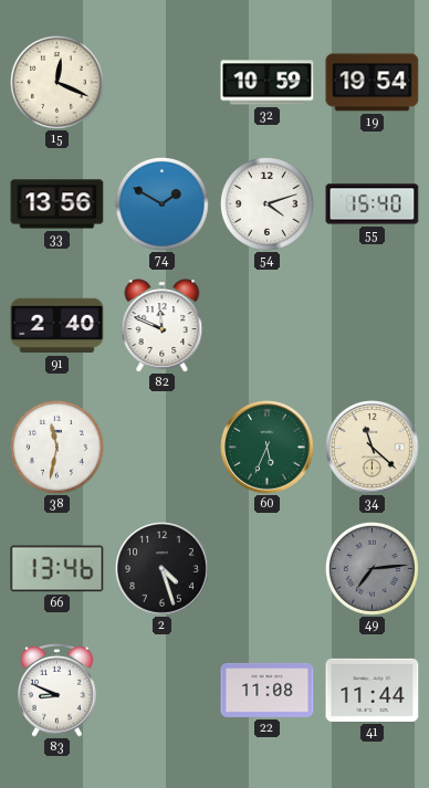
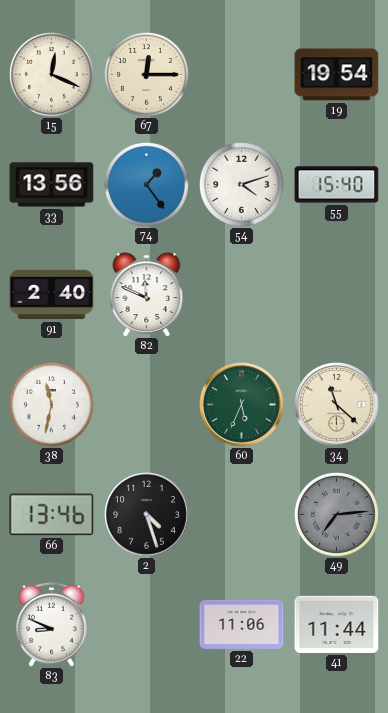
67: none -> 12:15 (146, 74)
32: 10:59 -> none (268, 83)
74: 1:50 -> 1:24 (146, 184)
22: 11:08 -> 11:06 (242, 624)
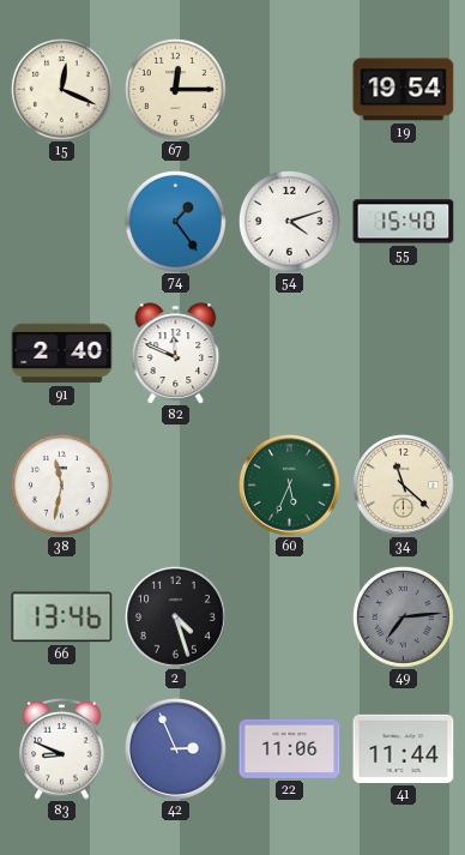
33: 13:56 -> none (52, 185)
42: none -> 2:56 (176, 749)
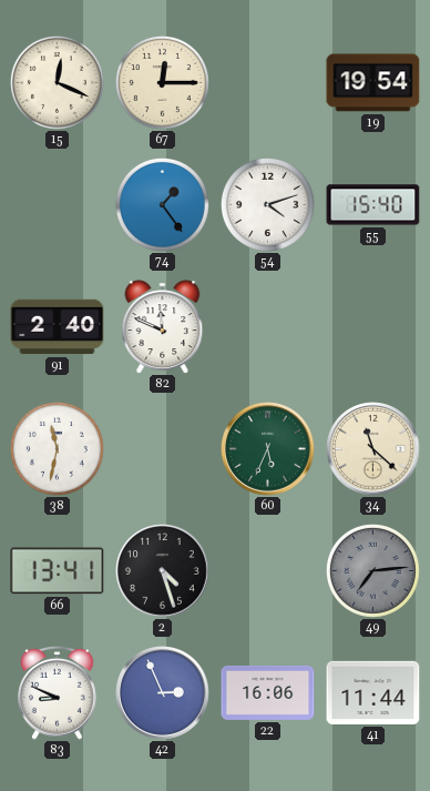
66: 13:46 -> 13:41 (58, 571)
22: 11:06 -> 16:06 (268, 692)
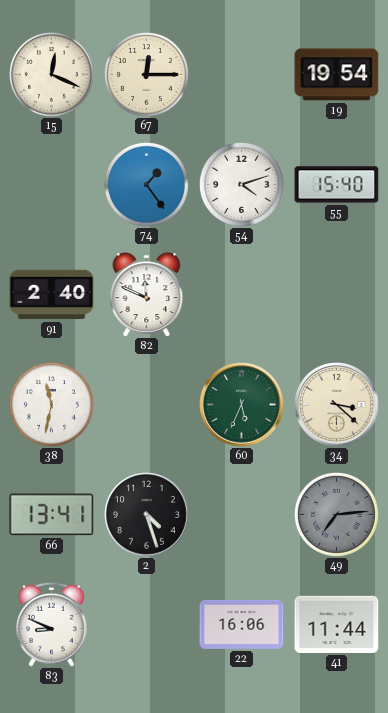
34: 11:22 -> 3:22 (337, 405)
42: 2:56 -> none (163, 693)
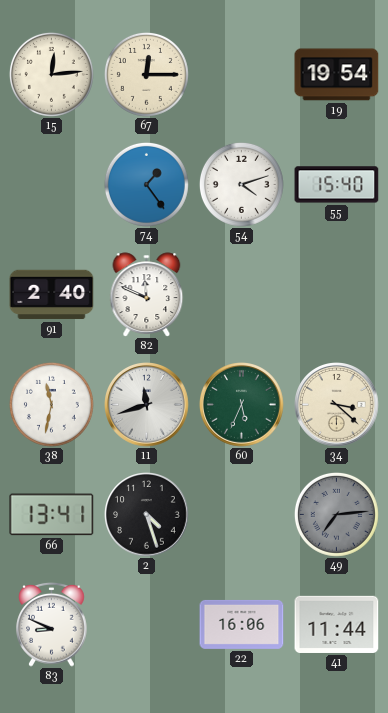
15: 12:19 -> 12:14 (51, 74)
11: none -> 11:42 (147, 405)
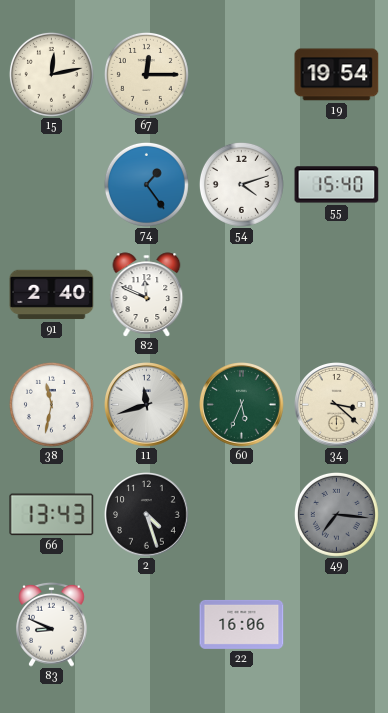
15: 12:14 -> 12:13 (51, 74)
66: 13:41 -> 13:43 (52, 515)
49: 7:14 -> 7:16 (336, 514)
41: 11:44 -> none (337, 624)
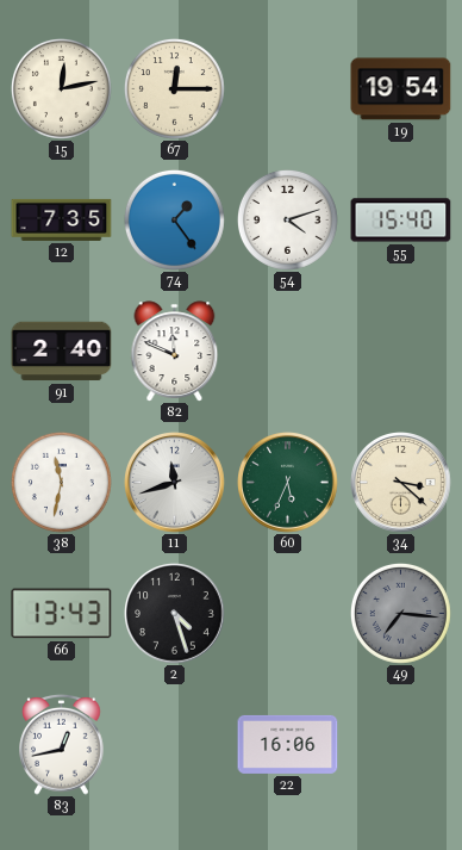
12: none -> 7:35 (62, 219)
83: 8:49 -> 12:43 (62, 744)
